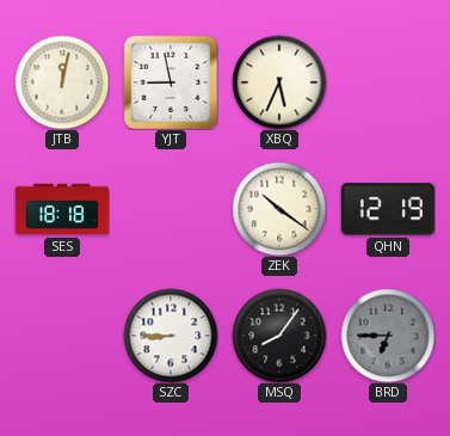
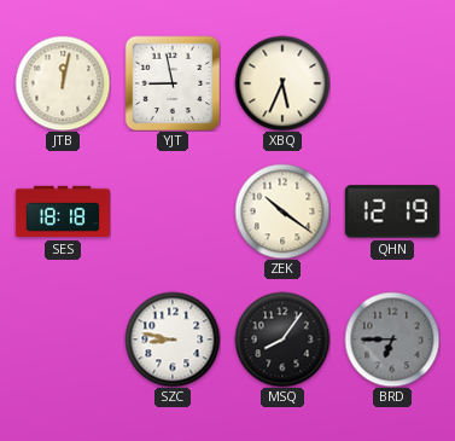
SZC: 8:45 -> 8:47 (173, 340)
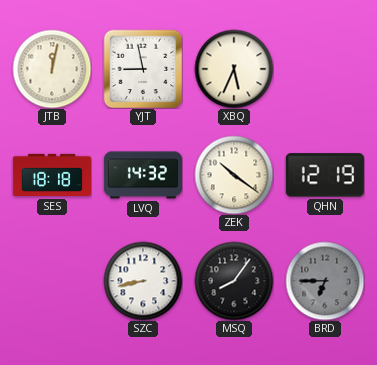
LVQ: none -> 14:32 (143, 175)
SZC: 8:47 -> 8:43 (143, 281)
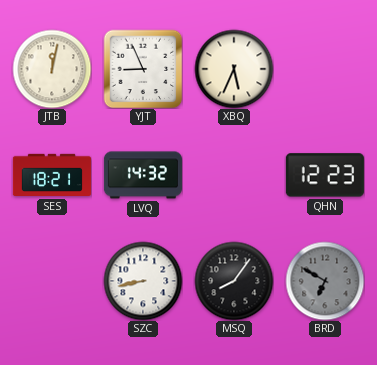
YJT: 8:58 -> 8:56 (143, 69)
SES: 18:18 -> 18:21 (52, 175)
ZEK: 10:21 -> none (234, 175)
QHN: 12:19 -> 12:23 (325, 175)
BRD: 6:45 -> 6:50 (325, 281)
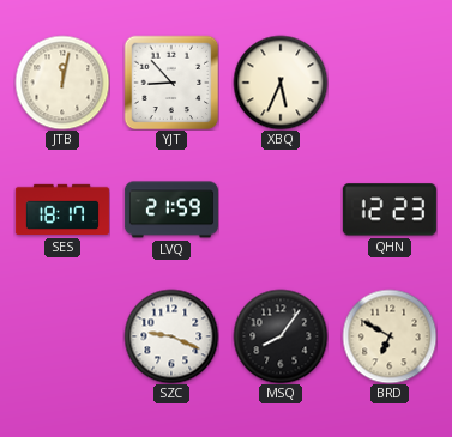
YJT: 8:56 -> 8:53 (171, 83)
SES: 18:21 -> 18:17 (62, 210)
LVQ: 14:32 -> 21:59 (171, 210)
SZC: 8:43 -> 9:19 (171, 336)
BRD dial: grey -> cream (390, 336)
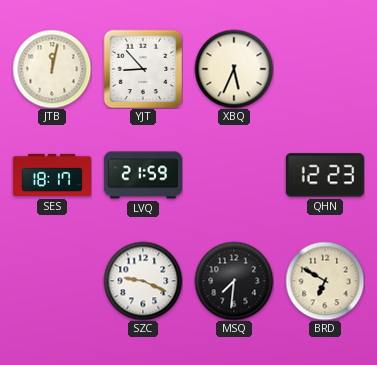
MSQ: 8:06 -> 7:31 (234, 281)
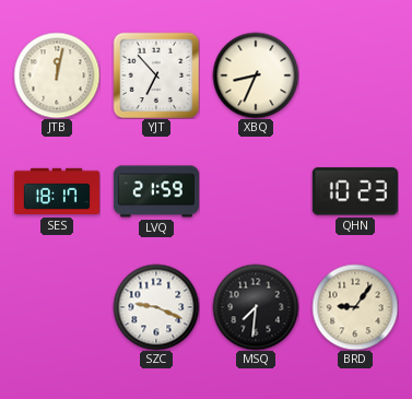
YJT: 8:53 -> 6:53 (156, 75)
XBQ: 5:34 -> 8:34 (256, 75)
QHN: 12:23 -> 10:23 (355, 191)
BRD: 6:50 -> 9:06 (355, 307)
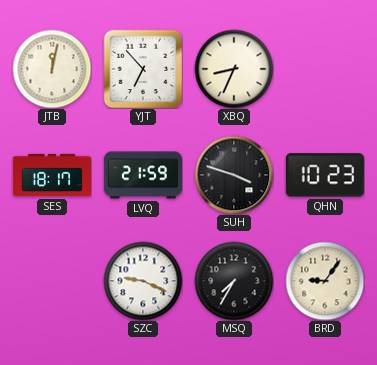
SUH: none -> 3:48 (234, 175)
MSQ: 7:31 -> 7:35 (234, 281)
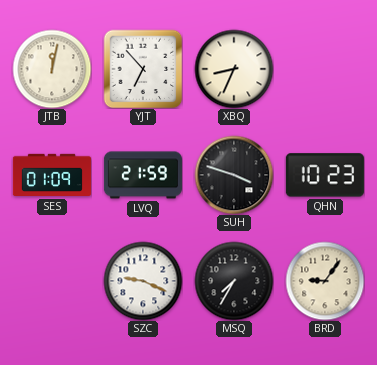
SES: 18:17 -> 01:09 (52, 175)
